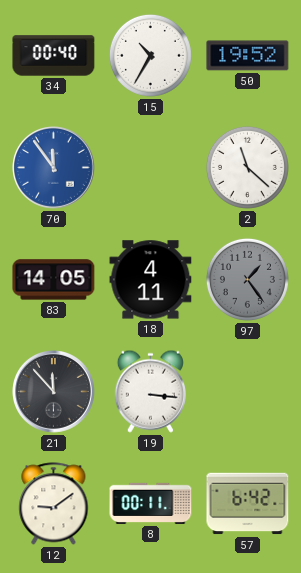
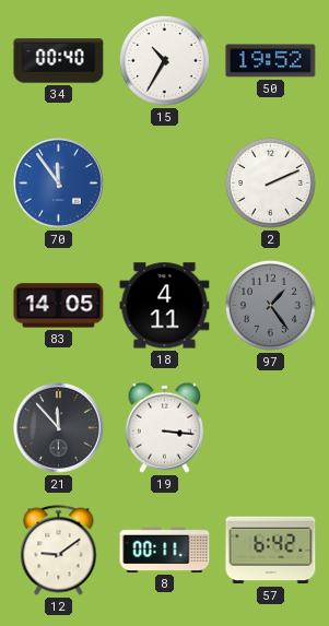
2: 11:22 -> 2:11 (270, 182)
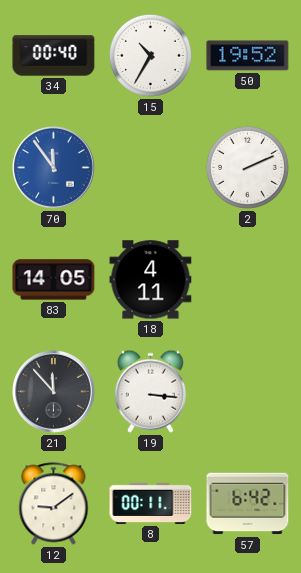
97: 1:24 -> none (270, 305)
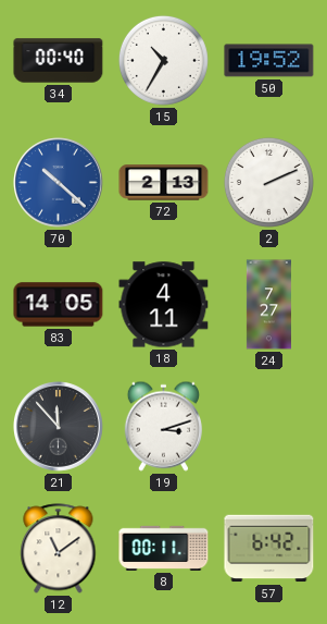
70: 11:54 -> 10:22 (59, 183)
72: none -> 2:13 (164, 183)
24: none -> 7:27 (268, 305)
19: 3:16 -> 3:12 (163, 426)
12: 9:09 -> 11:09 (59, 549)
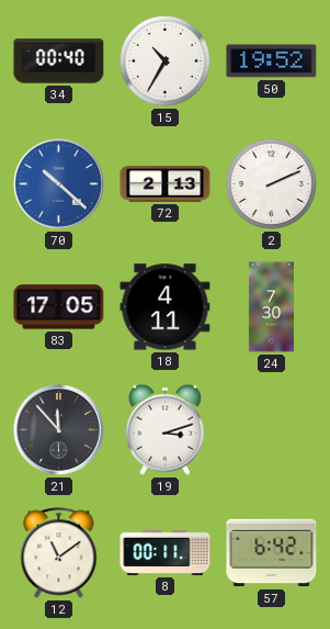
83: 14:05 -> 17:05 (59, 307)
24: 7:27 -> 7:30 (271, 307)
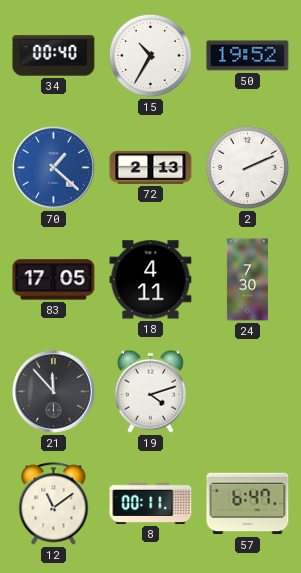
70: 10:22 -> 1:22 (54, 168)
19: 3:12 -> 4:12 (150, 391)
57: 6:42 -> 6:47 (248, 504)
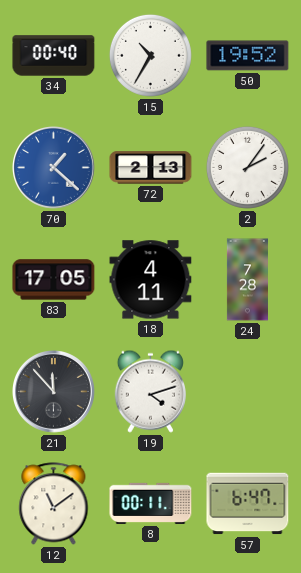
2: 2:11 -> 2:06 (247, 167)
24: 7:30 -> 7:28 (247, 280)
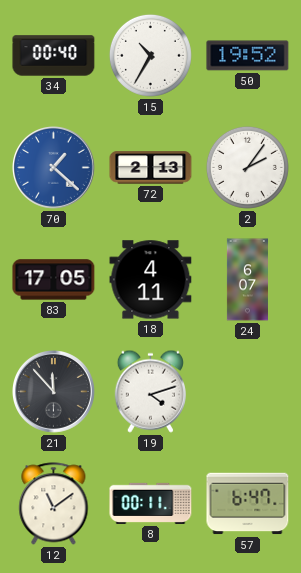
24: 7:28 -> 6:07 (247, 280)
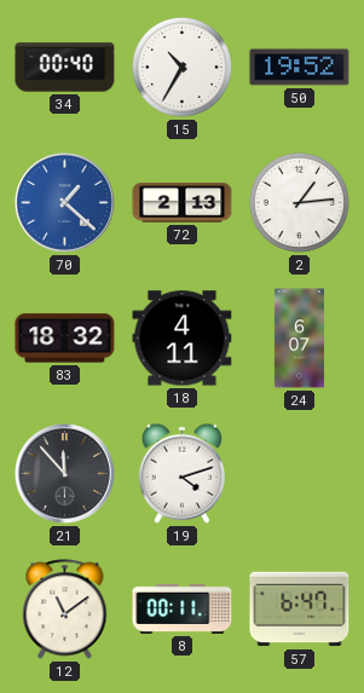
2: 2:06 -> 1:14 (299, 202)
83: 17:05 -> 18:32 (65, 339)
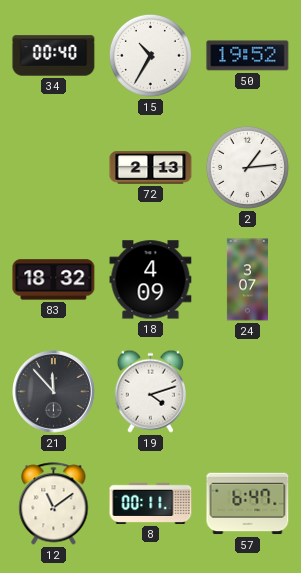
70: 1:22 -> none (65, 203)
18: 4:11 -> 4:09 (151, 280)
24: 6:07 -> 3:07 (247, 280)
